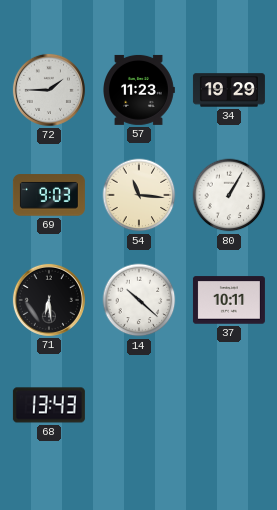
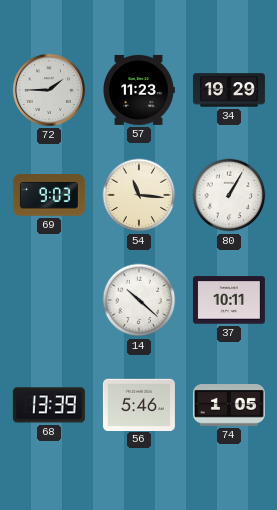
71: 6:29 -> none (49, 300)
68: 13:43 -> 13:39 (49, 405)
56: none -> 5:46 (139, 404)
74: none -> 1:05 (229, 406)
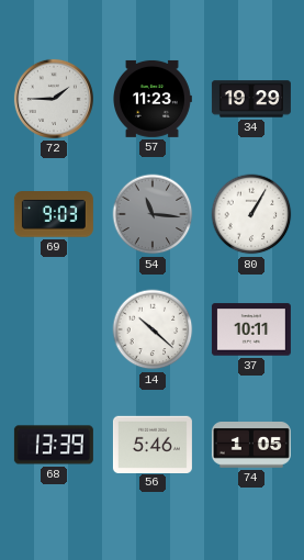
54 dial: cream -> grey (153, 214)
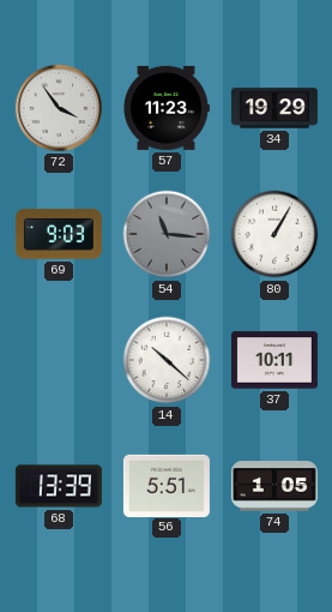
72: 1:45 -> 3:54 (59, 108)
56: 5:46 -> 5:51 (167, 485)
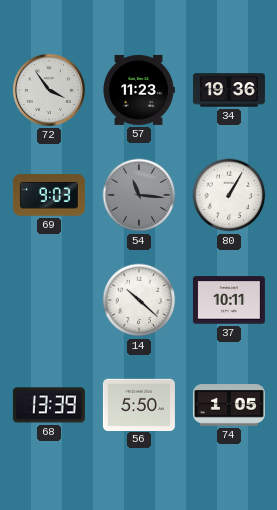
34: 19:29 -> 19:36 (229, 90)
56: 5:51 -> 5:50 (139, 404)
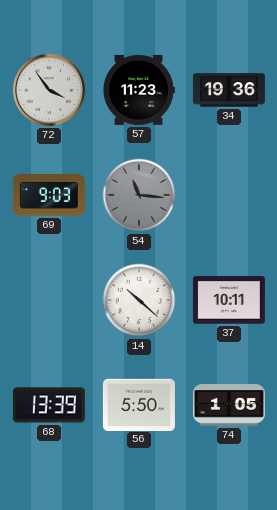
80: 1:05 -> none (229, 195)
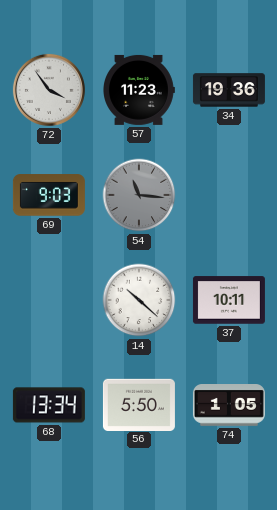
68: 13:39 -> 13:34 (49, 405)
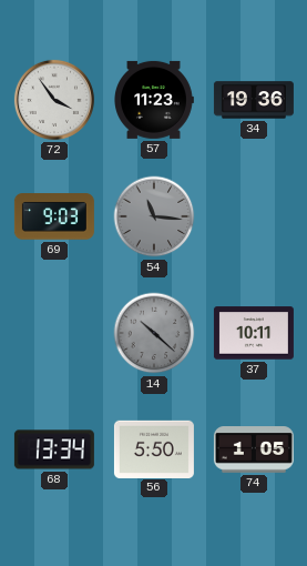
14 dial: white -> grey (154, 333)
